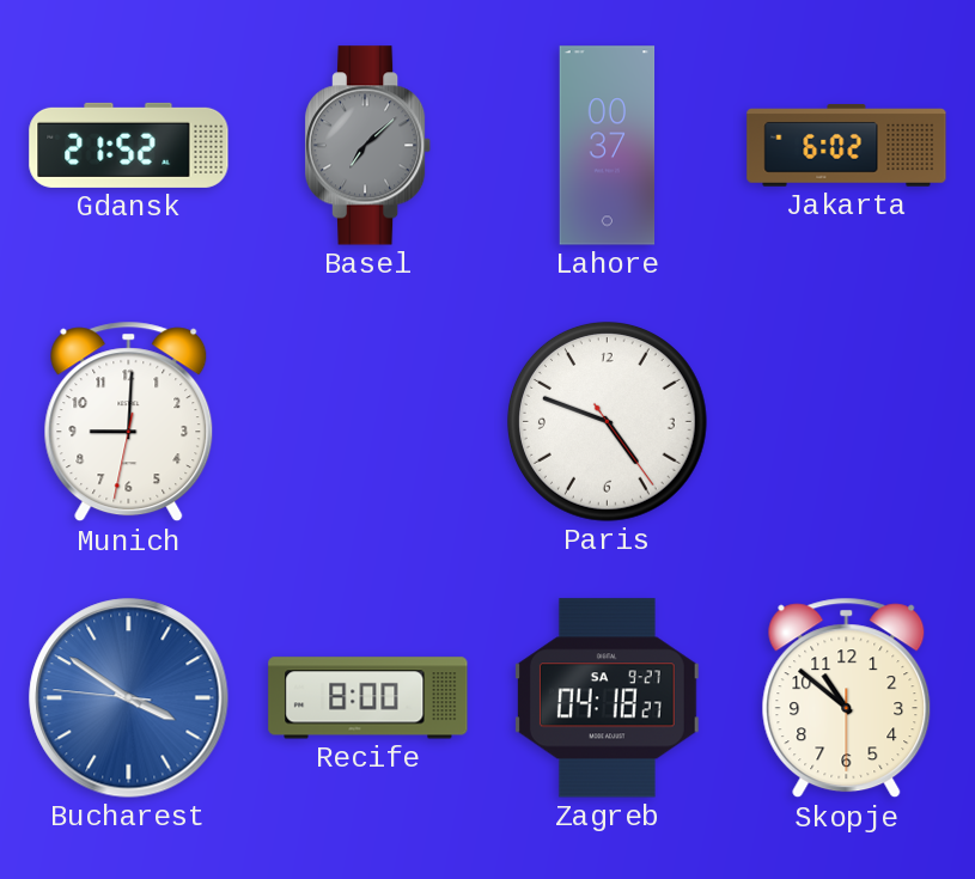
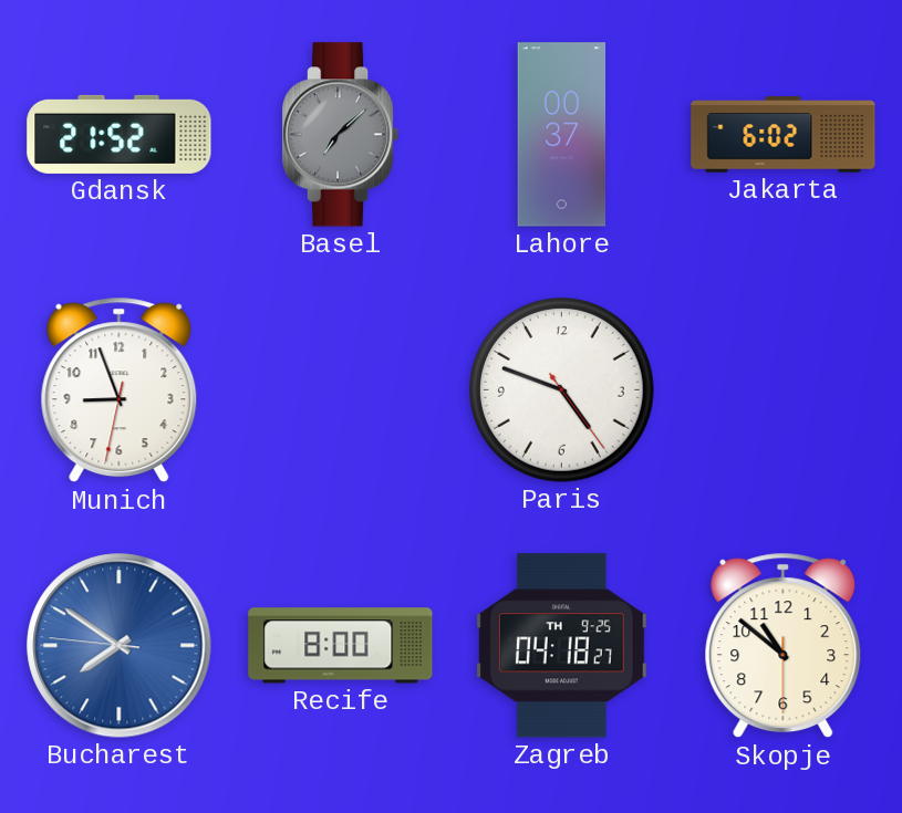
Munich: 9:00 -> 8:56 (120, 390)
Bucharest: 3:50 -> 7:50 (120, 646)
Zagreb date: SA 9-27 -> TH 9-25 (561, 646)
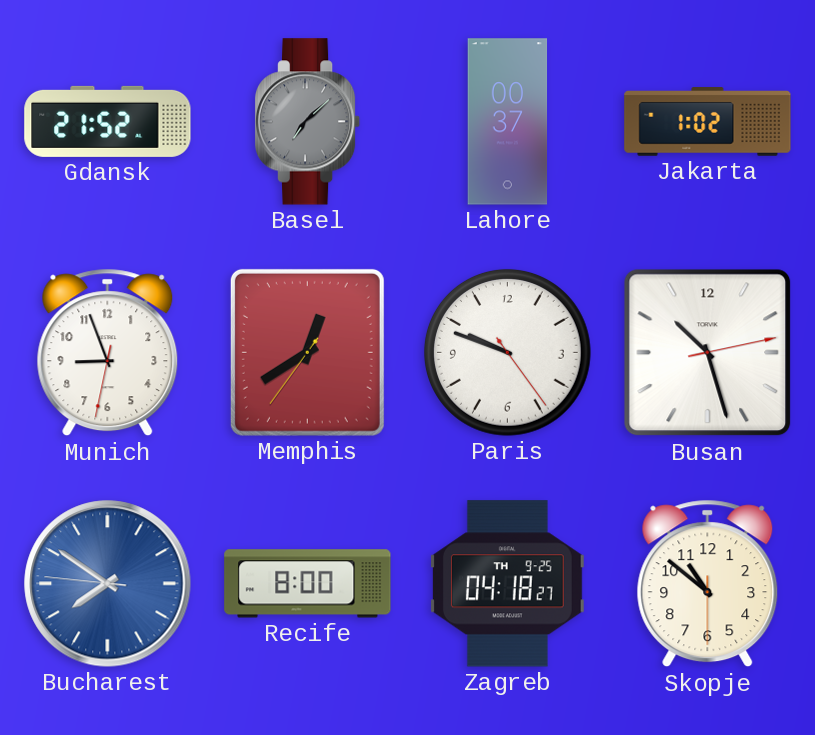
Jakarta: 6:02 -> 1:02 (708, 122)
Memphis: none -> 12:39 (307, 352)
Paris: 4:48 -> 9:48 (507, 352)
Busan: none -> 10:27 (708, 353)
